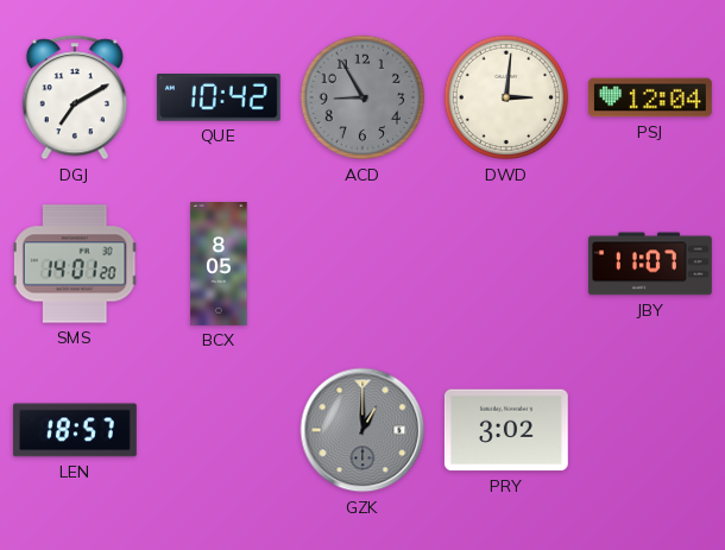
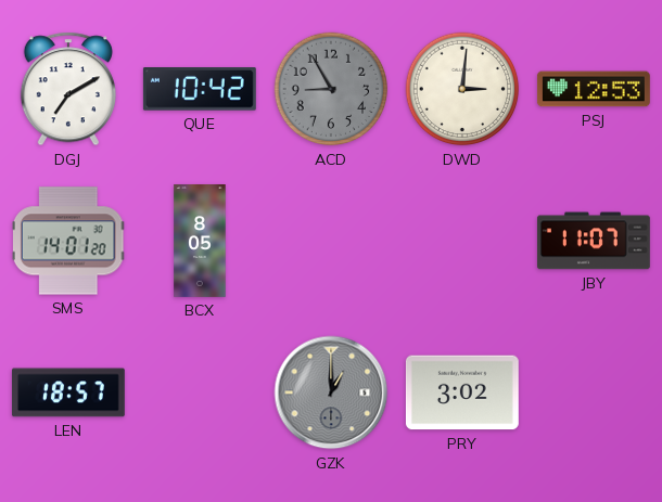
PSJ: 12:04 -> 12:53 (594, 89)
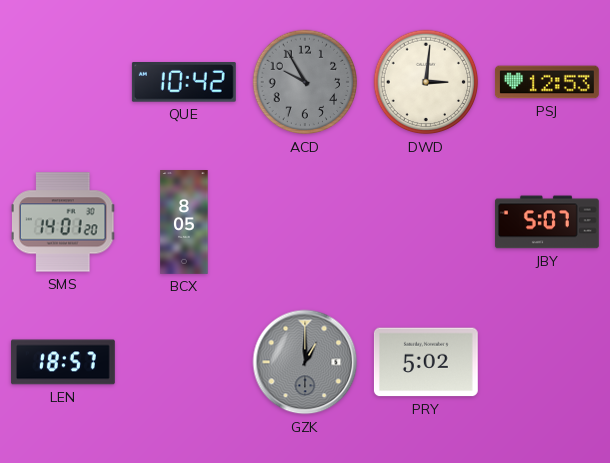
DGJ: 7:10 -> none (68, 89)
ACD: 8:55 -> 9:55 (305, 82)
JBY: 11:07 -> 5:07 (547, 222)
PRY: 3:02 -> 5:02 (426, 362)
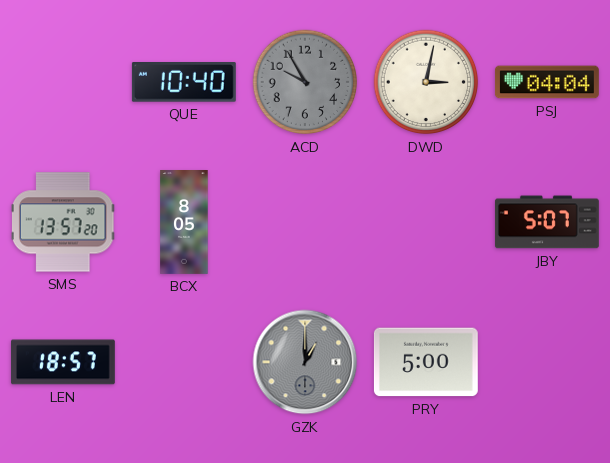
QUE: 10:42 -> 10:40 (184, 83)
DWD: 3:01 -> 3:02 (426, 82)
PSJ: 12:53 -> 04:04 (547, 82)
SMS: 14:01 -> 13:57 (63, 222)
PRY: 5:02 -> 5:00 (426, 362)
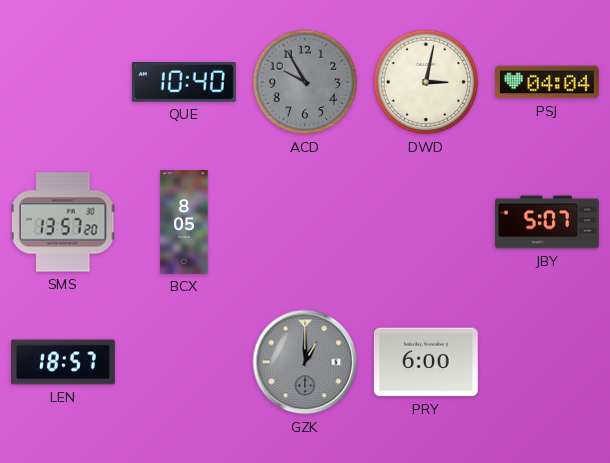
PRY: 5:00 -> 6:00 (426, 362)
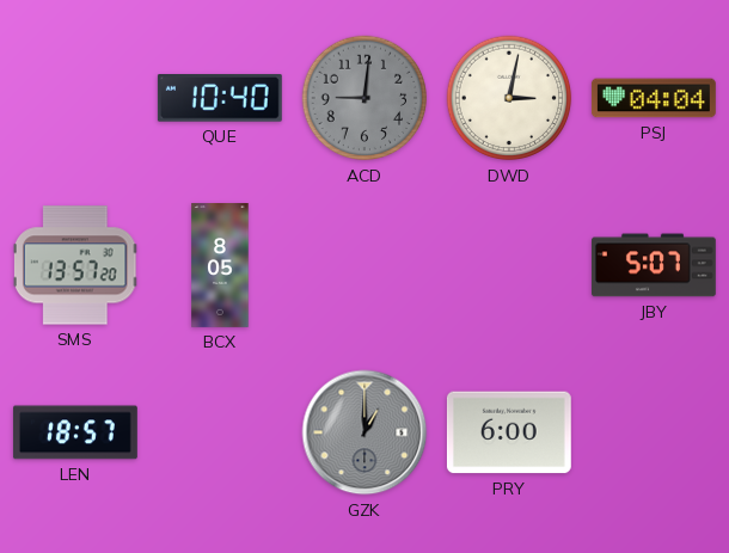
ACD: 9:55 -> 9:01 (364, 98)
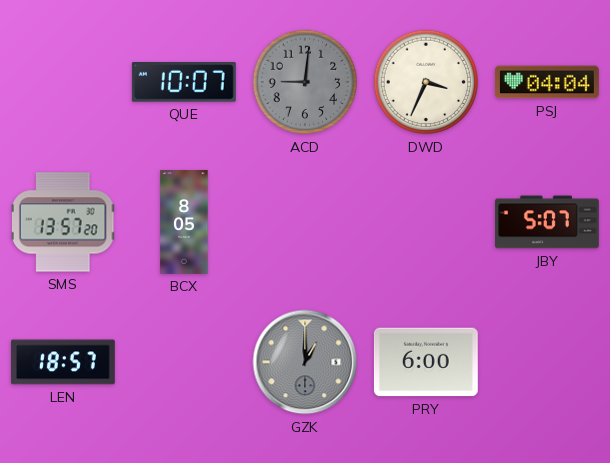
QUE: 10:40 -> 10:07 (184, 83)
DWD: 3:02 -> 3:34 (426, 82)
